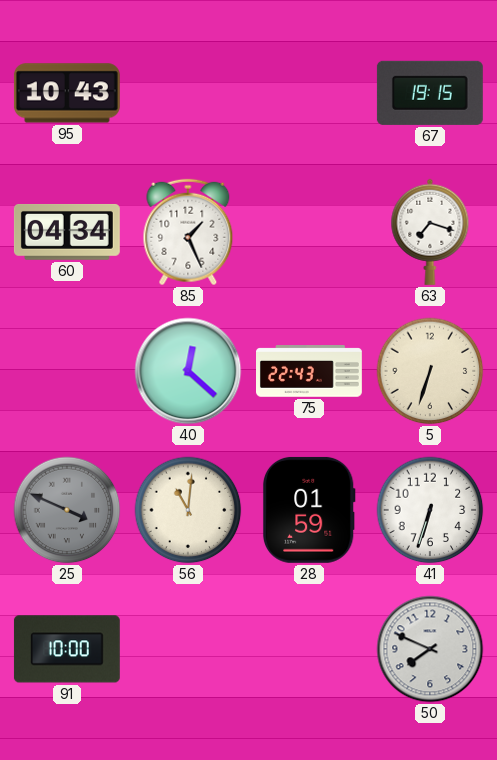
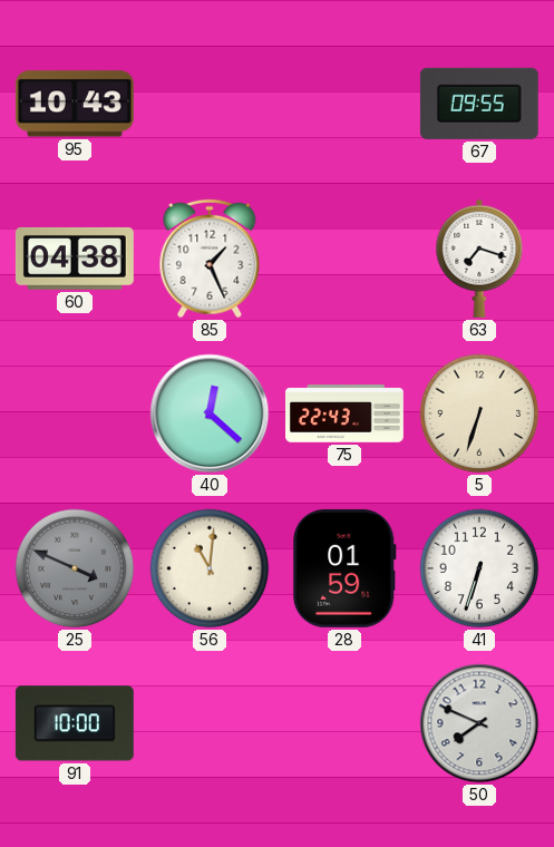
67: 19:15 -> 09:55 (479, 104)
60: 04:34 -> 04:38 (75, 259)
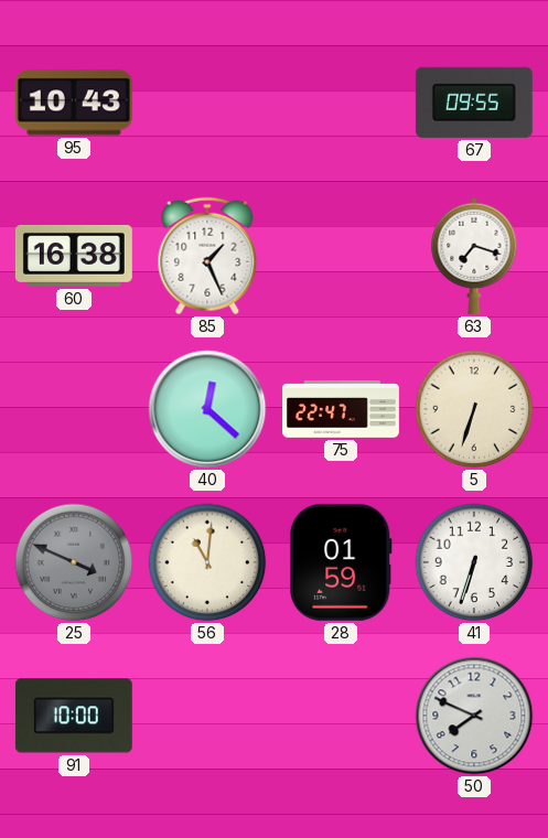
60: 04:38 -> 16:38 (74, 256)
75: 22:43 -> 22:47 (342, 409)
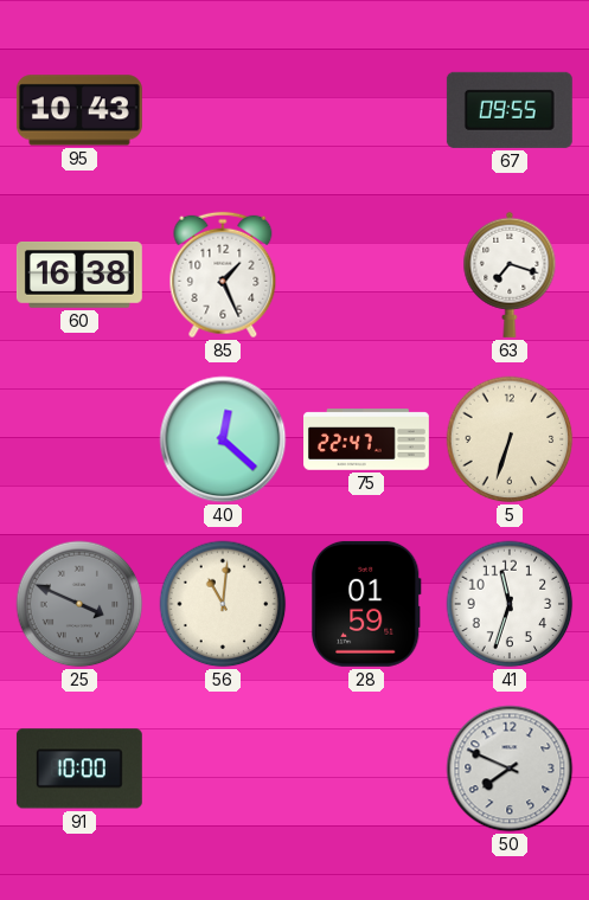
41: 6:33 -> 11:33 (510, 604)
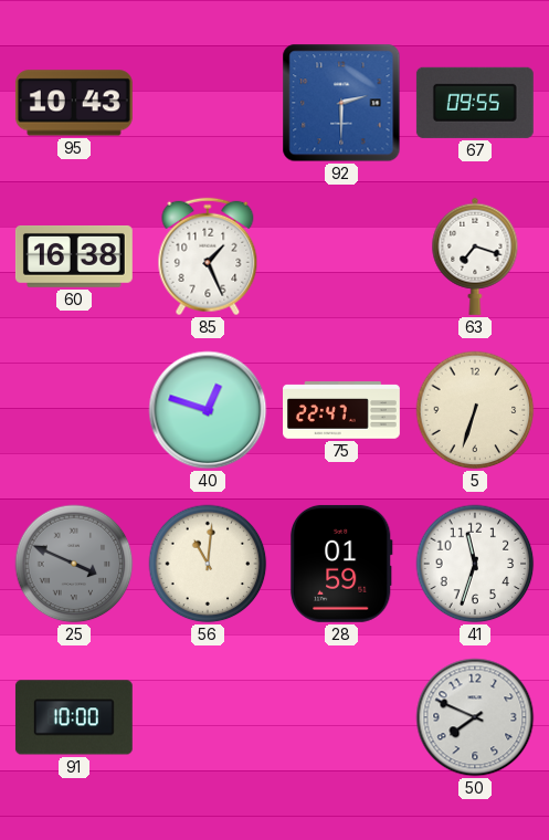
92: none -> 2:30 (341, 103)
40: 12:22 -> 12:48 (208, 410)
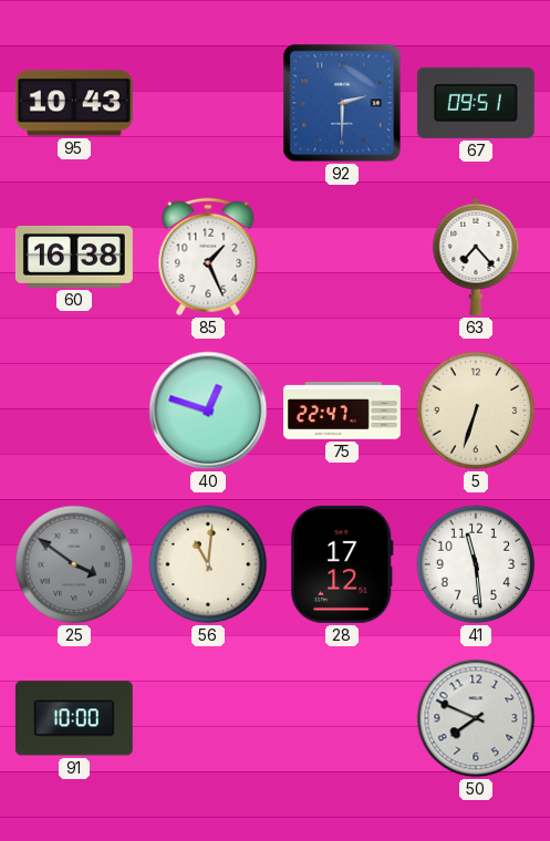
67: 09:55 -> 09:51 (476, 103)
63: 7:18 -> 7:23 (476, 257)
25: 3:49 -> 3:51 (74, 564)
28: 01:59 -> 17:12 (342, 564)
41: 11:33 -> 11:29 (476, 564)
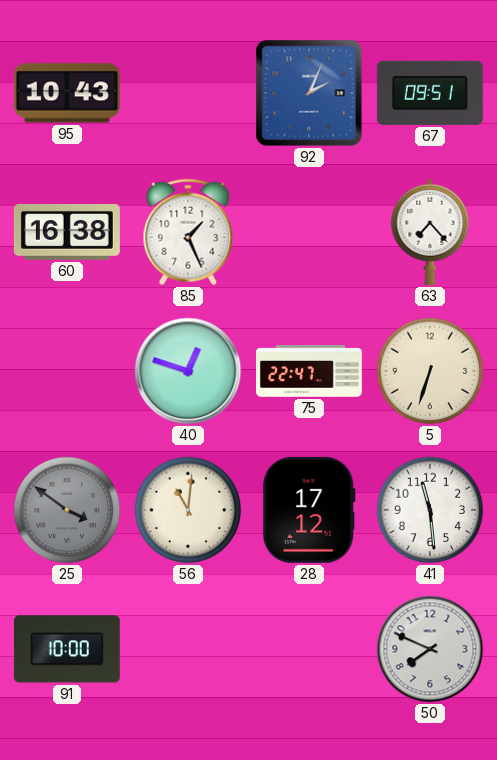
92: 2:30 -> 2:04 (309, 93)
